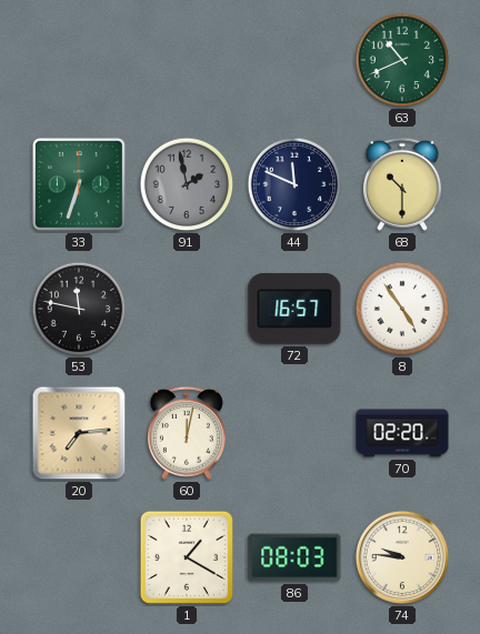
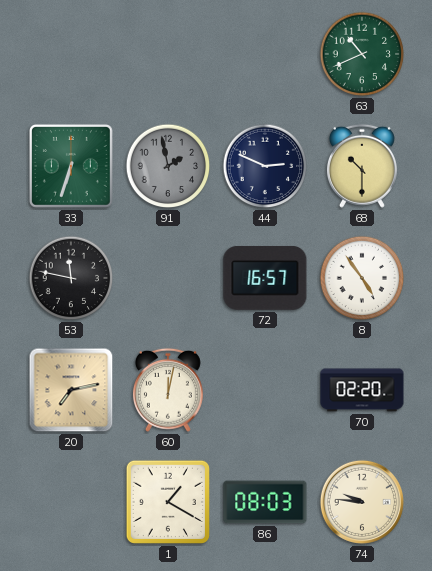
44: 11:49 -> 2:49 (265, 166)
20: 7:14 -> 7:13 (71, 390)
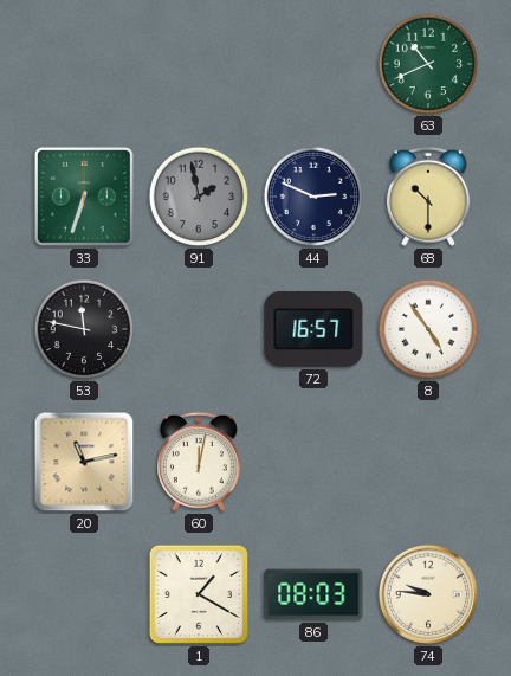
20: 7:13 -> 11:13 (84, 462)
70: 02:20 -> none (362, 390)
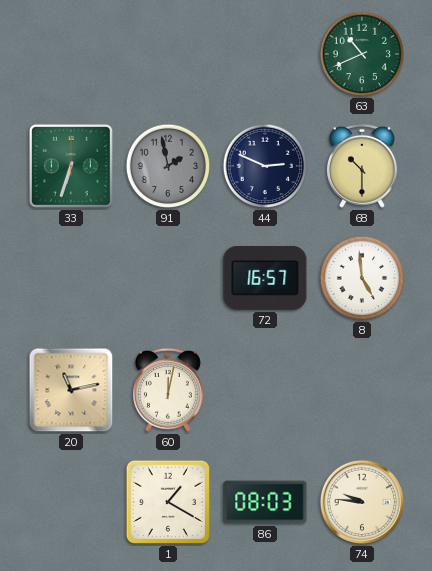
53: 11:47 -> none (84, 329)
8: 4:54 -> 4:59 (362, 278)
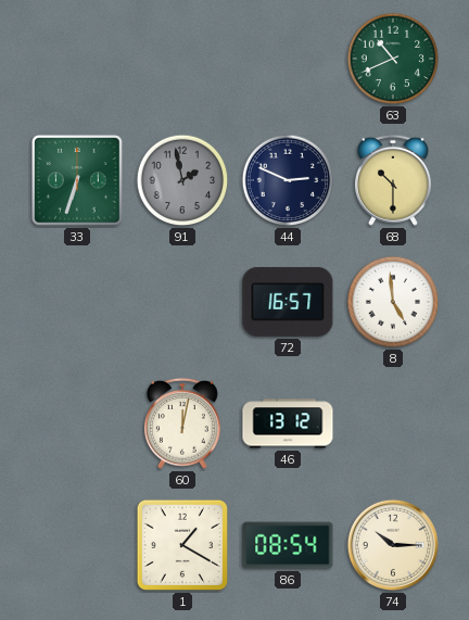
20: 11:13 -> none (71, 390)
46: none -> 13:12 (288, 423)
86: 08:03 -> 08:54 (288, 545)
74: 9:46 -> 10:15 (393, 545)
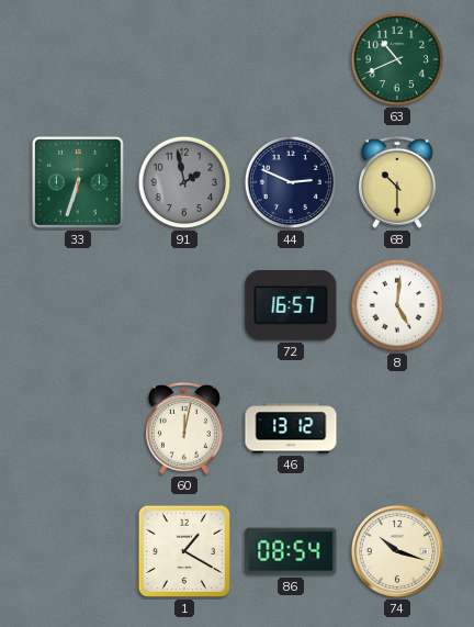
8: 4:59 -> 5:01 (397, 305)
74: 10:15 -> 10:18 (397, 551)
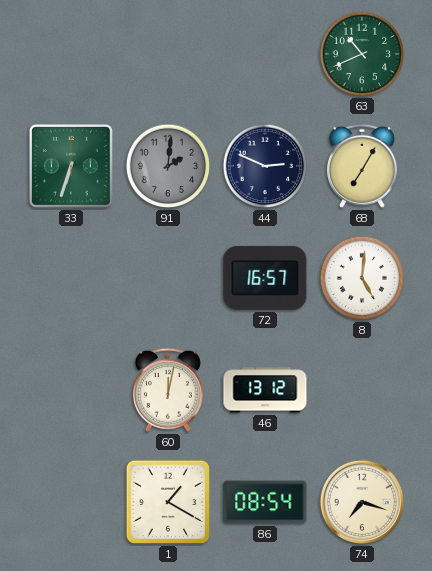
91: 1:58 -> 2:01 (168, 166)
68: 10:30 -> 7:05 (362, 166)
74: 10:18 -> 7:18 (362, 502)
